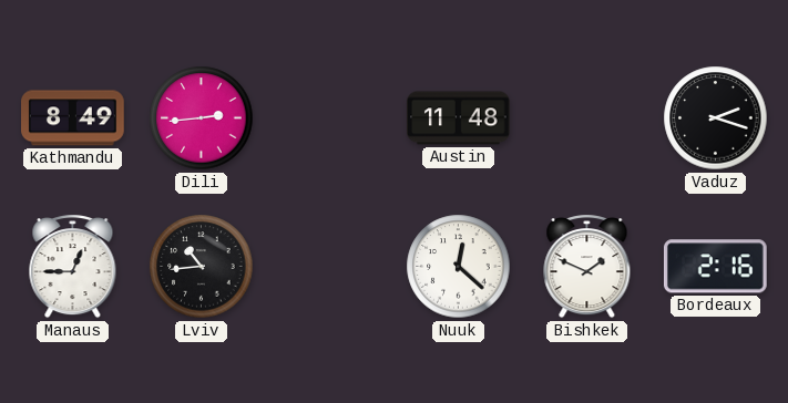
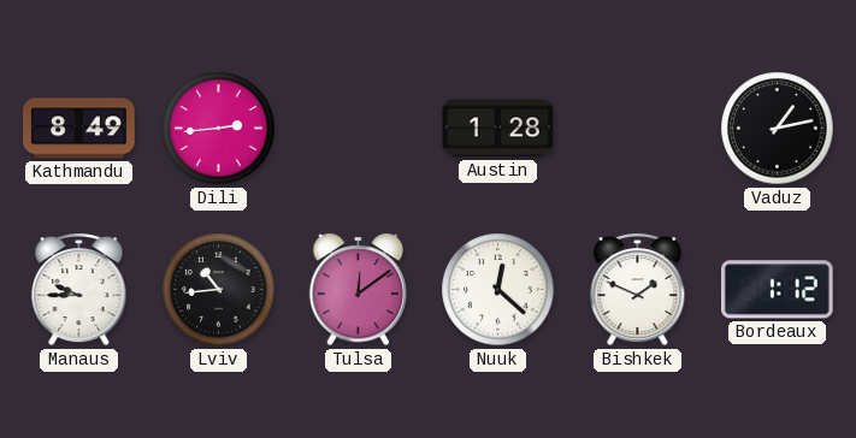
Austin: 11:48 -> 1:28 (498, 129)
Vaduz: 2:18 -> 1:13 (778, 129)
Manaus: 12:45 -> 9:45 (79, 290)
Tulsa: none -> 12:09 (359, 290)
Bordeaux: 2:16 -> 1:12 (777, 290)
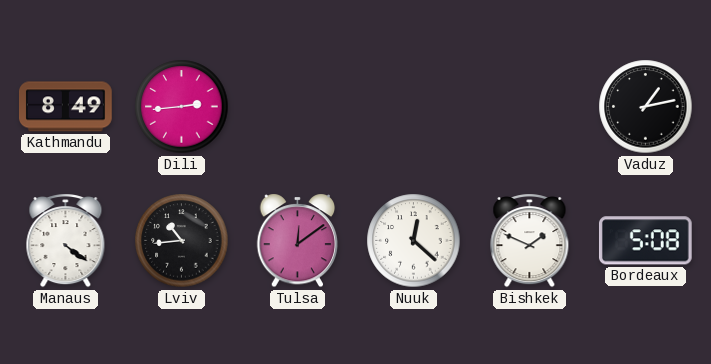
Austin: 1:28 -> none (498, 129)
Manaus: 9:45 -> 4:21 (66, 241)
Bordeaux: 1:12 -> 5:08 (645, 241)
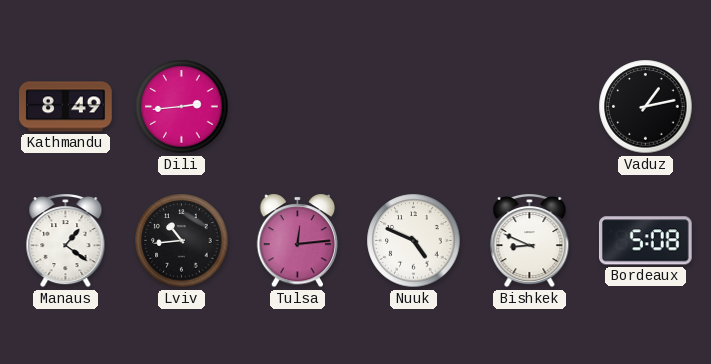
Manaus: 4:21 -> 1:21 (66, 241)
Tulsa: 12:09 -> 12:14 (298, 241)
Nuuk: 12:22 -> 4:49 (414, 241)
Bishkek: 1:49 -> 8:49 (530, 241)
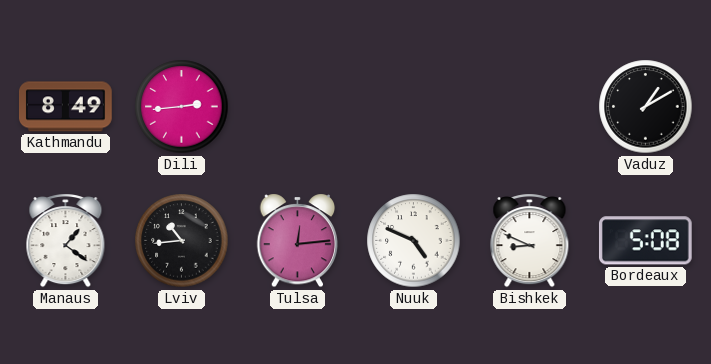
Vaduz: 1:13 -> 1:10 (646, 107)
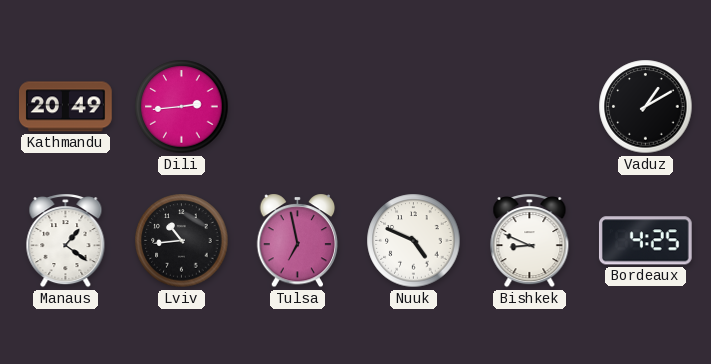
Kathmandu: 8:49 -> 20:49 (66, 107)
Tulsa: 12:14 -> 6:58 (298, 241)
Bordeaux: 5:08 -> 4:25 (645, 241)
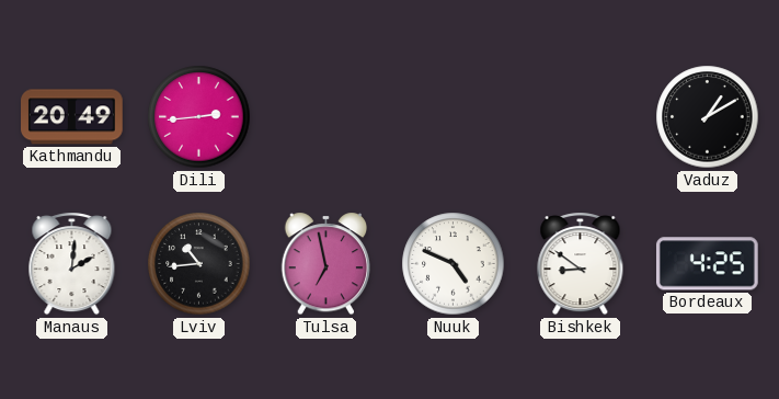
Manaus: 1:21 -> 2:01 (72, 264)
Bishkek: 8:49 -> 8:51 (581, 264)
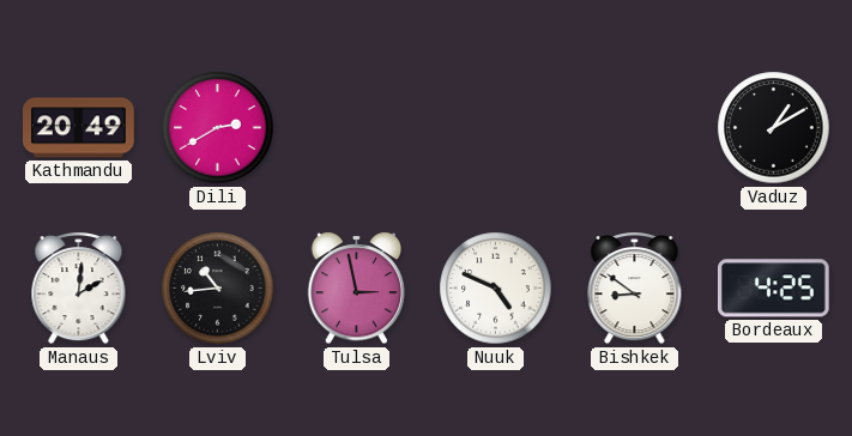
Dili: 2:44 -> 2:40 (218, 128)
Tulsa: 6:58 -> 2:58 (357, 289)
